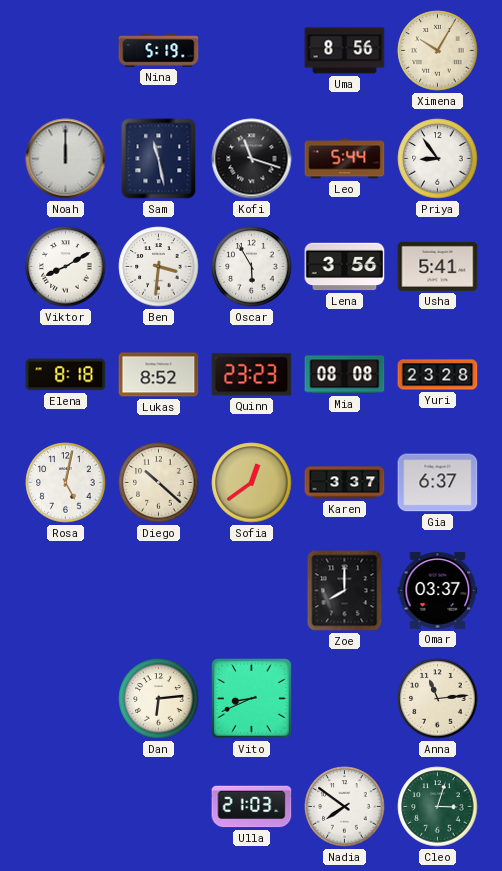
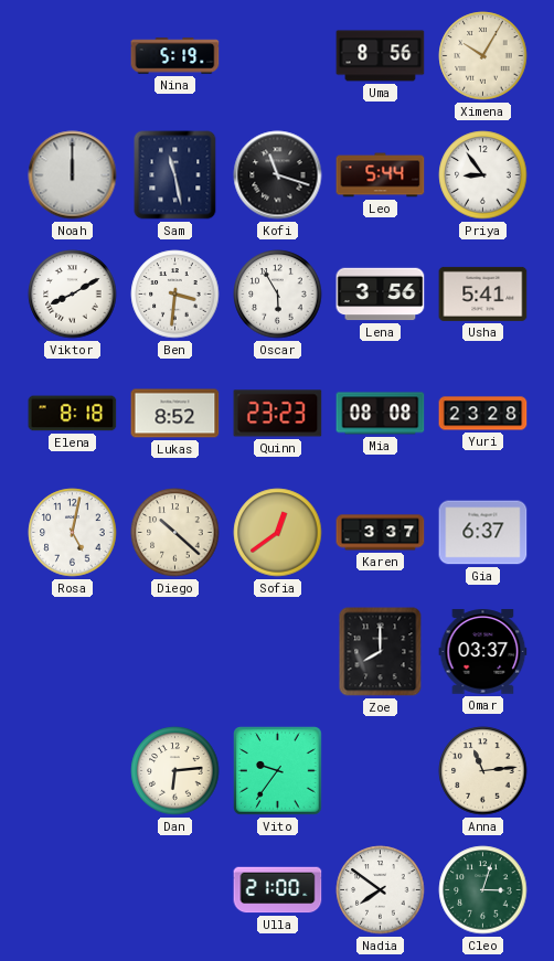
Vito: 8:41 -> 9:36 (278, 771)
Ulla: 21:03 -> 21:00 (278, 890)
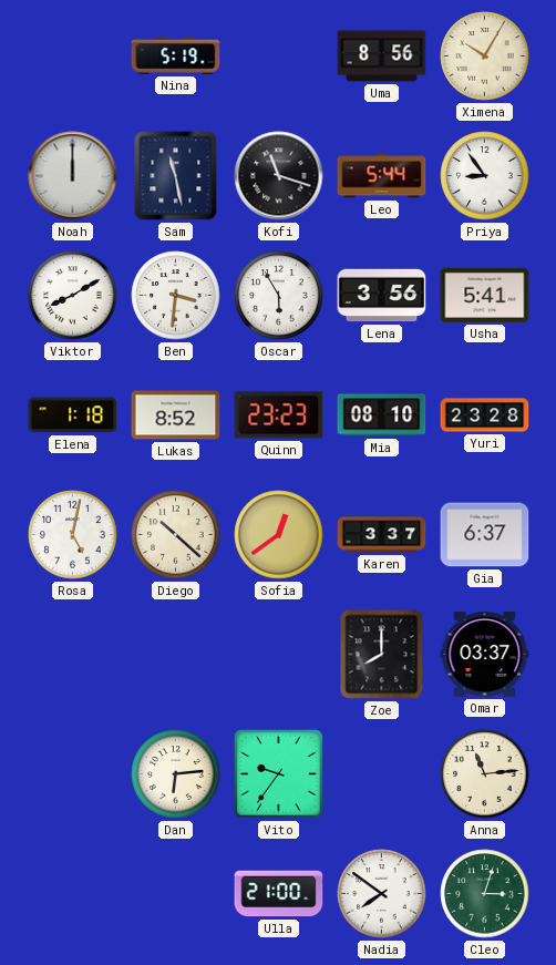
Elena: 8:18 -> 1:18 (73, 415)
Mia: 08:08 -> 08:10 (382, 415)
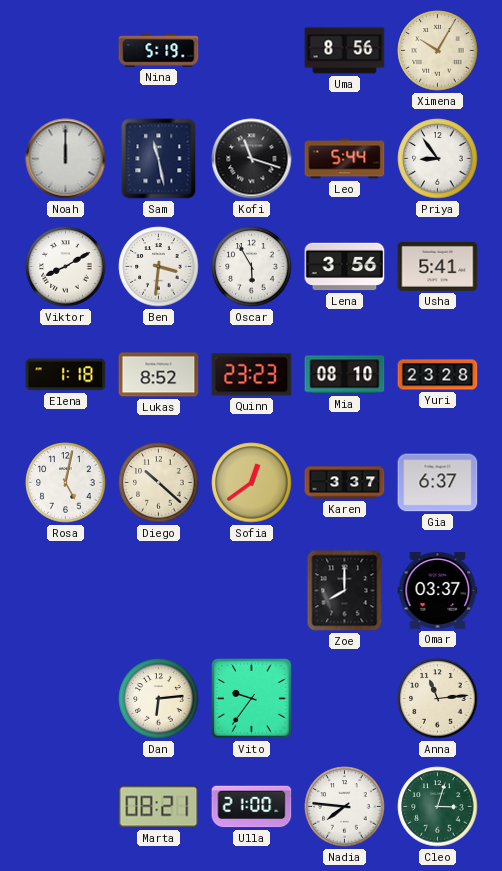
Marta: none -> 08:21 (159, 807)
Nadia: 7:51 -> 7:46 (345, 807)
